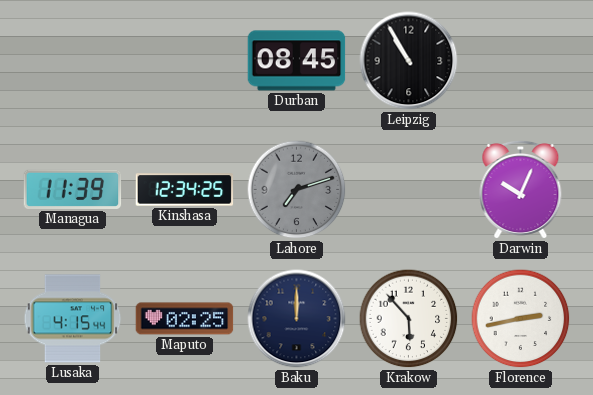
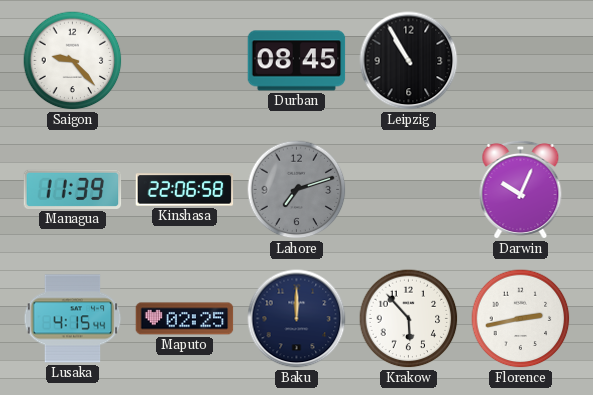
Saigon: none -> 9:23 (73, 61)
Kinshasa: 12:34 -> 22:06 (185, 190)
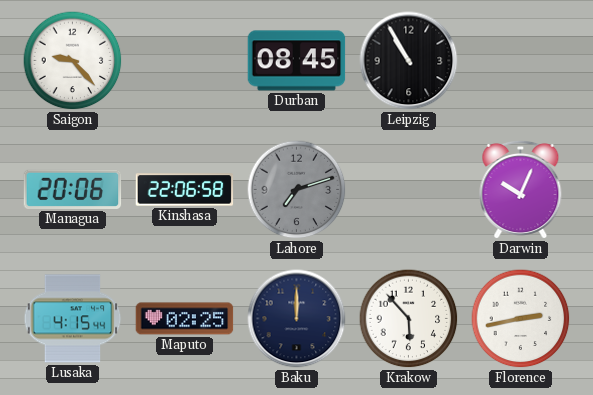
Managua: 11:39 -> 20:06 (73, 189)
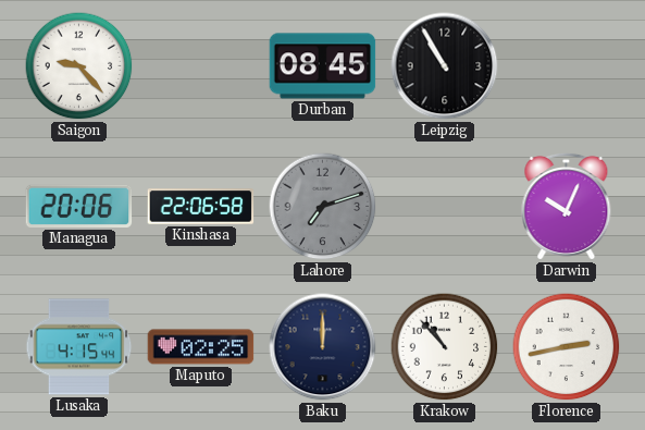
Krakow: 5:53 -> 10:53 (445, 347)
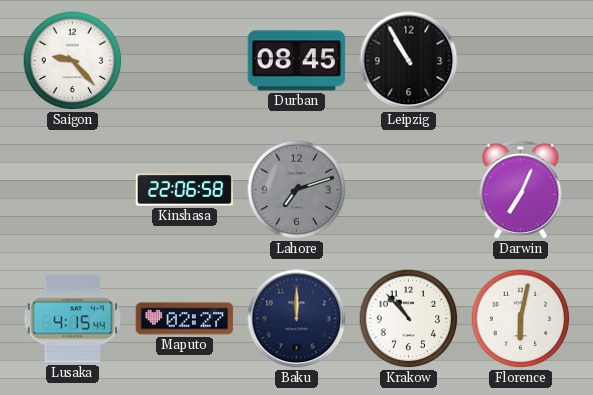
Managua: 20:06 -> none (79, 206)
Darwin: 10:04 -> 7:04 (521, 189)
Maputo: 02:25 -> 02:27 (185, 319)
Florence: 2:43 -> 6:02 (521, 319)
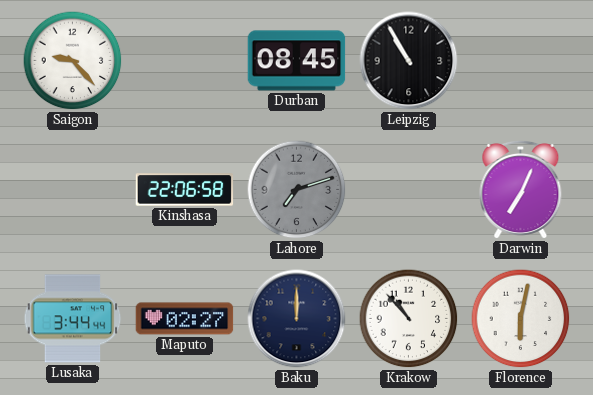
Lusaka: 4:15 -> 3:44 (73, 319)
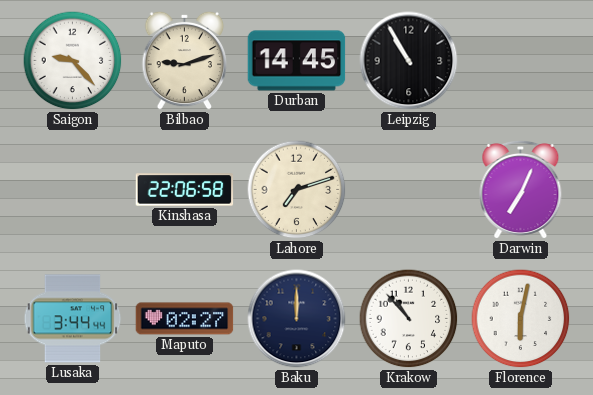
Bilbao: none -> 9:12 (185, 60)
Durban: 08:45 -> 14:45 (297, 61)
Lahore dial: grey -> cream (297, 190)
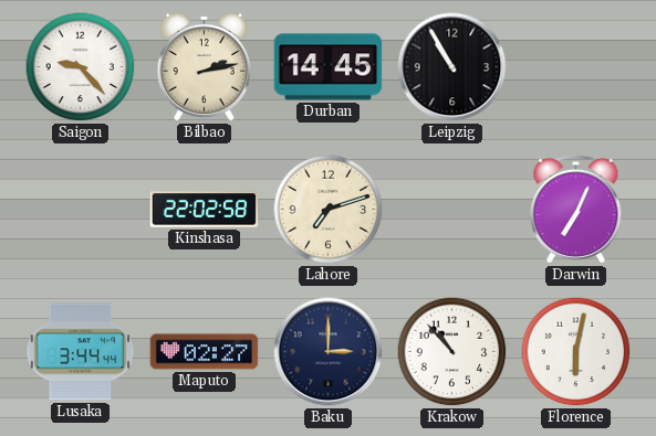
Bilbao: 9:12 -> 2:13 (205, 66)
Kinshasa: 22:06 -> 22:02 (205, 210)
Baku: 12:00 -> 3:00 (329, 352)
